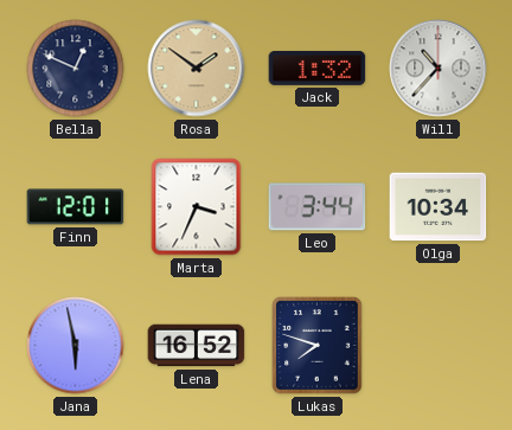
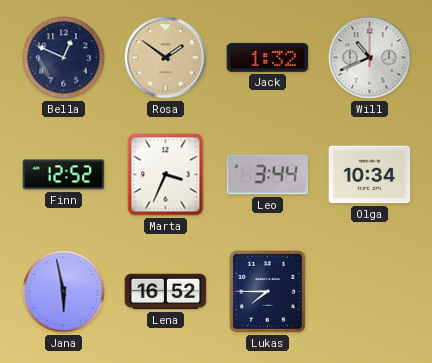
Will: 10:37 -> 10:41 (370, 58)
Finn: 12:01 -> 12:52 (64, 175)
Lukas: 7:48 -> 7:45 (268, 292)
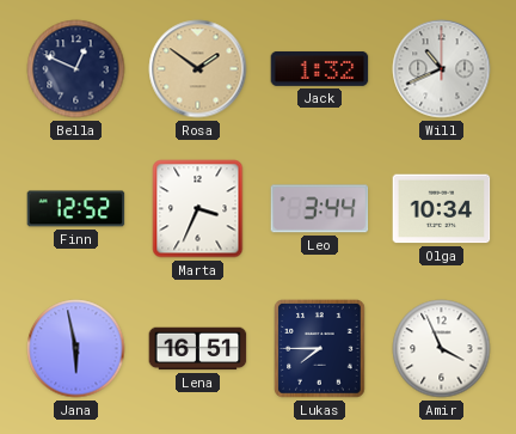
Lena: 16:52 -> 16:51 (198, 349)
Amir: none -> 3:56 (442, 349)
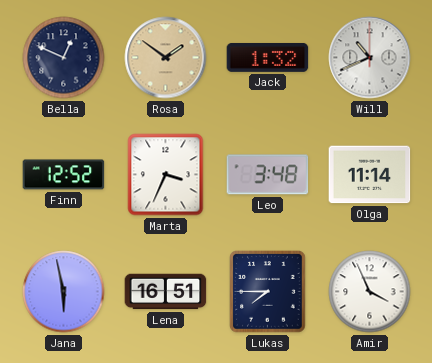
Leo: 3:44 -> 3:48 (268, 175)
Olga: 10:34 -> 11:14 (370, 175)
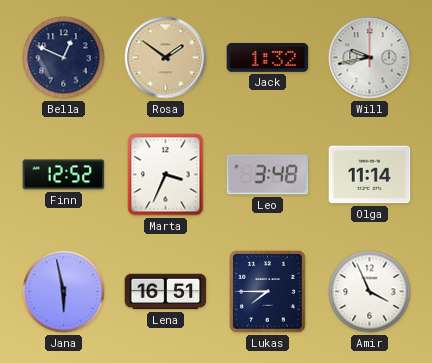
Will: 10:41 -> 9:43 (370, 58)
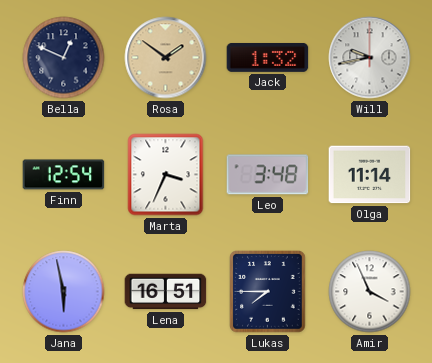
Finn: 12:52 -> 12:54 (64, 175)
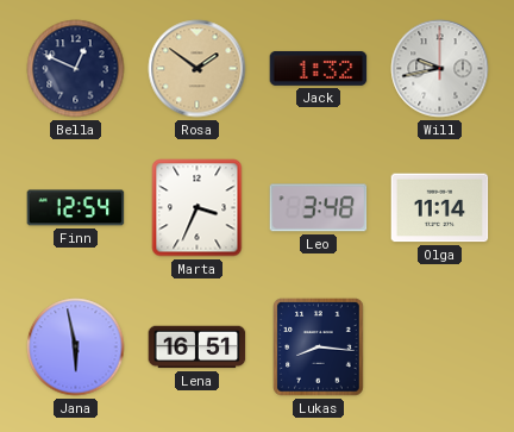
Lukas: 7:45 -> 8:16 (319, 348)
Amir: 3:56 -> none (370, 292)
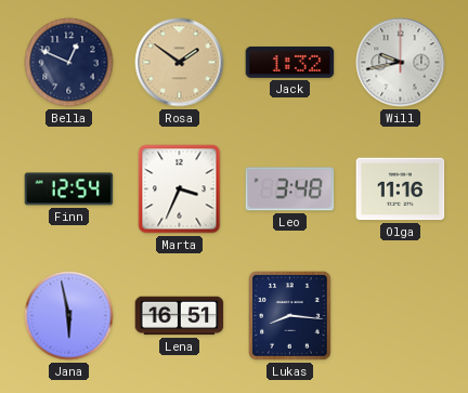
Olga: 11:14 -> 11:16 (401, 189)
